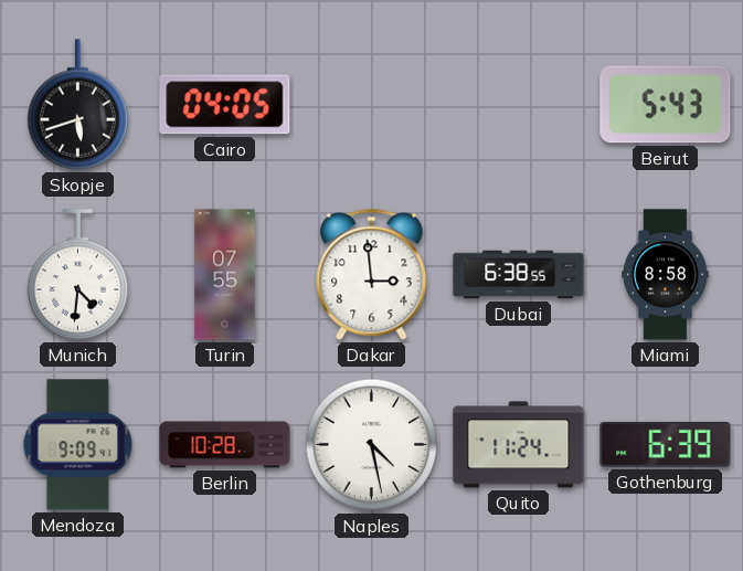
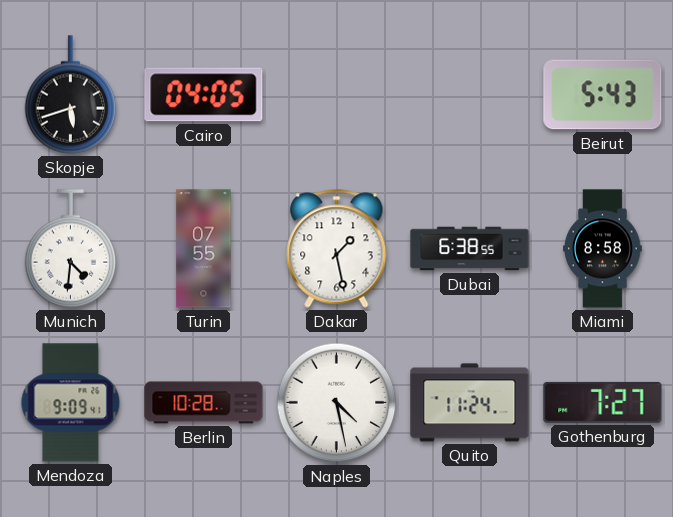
Dakar: 2:59 -> 1:28 (337, 249)
Gothenburg: 6:39 -> 7:27 (603, 402)
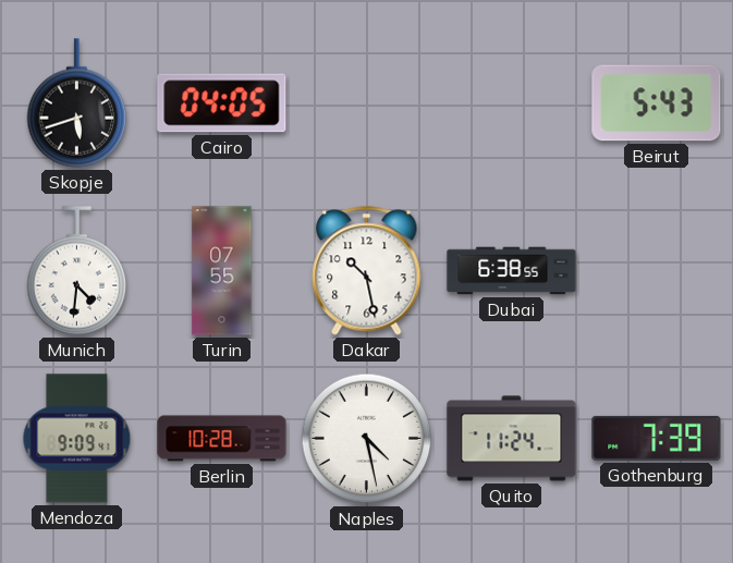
Dakar: 1:28 -> 10:28 (367, 271)
Miami: 8:58 -> none (603, 249)
Gothenburg: 7:27 -> 7:39 (657, 438)
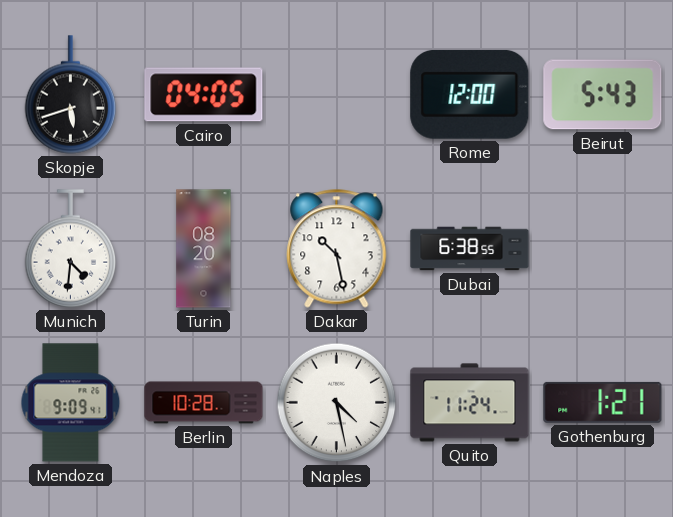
Rome: none -> 12:00 (470, 94)
Turin: 07:55 -> 08:20 (204, 249)
Gothenburg: 7:39 -> 1:21 (603, 402)
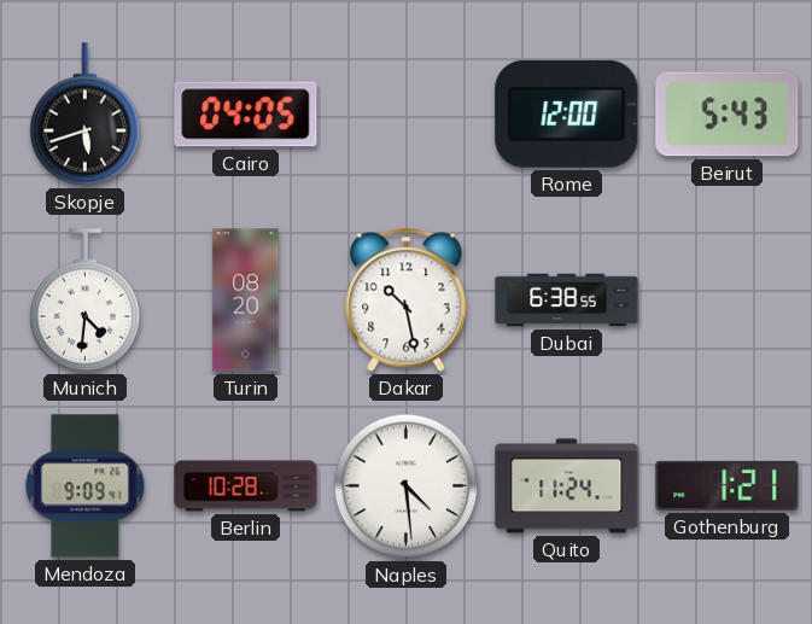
Naples: 4:28 -> 4:29 (407, 486)
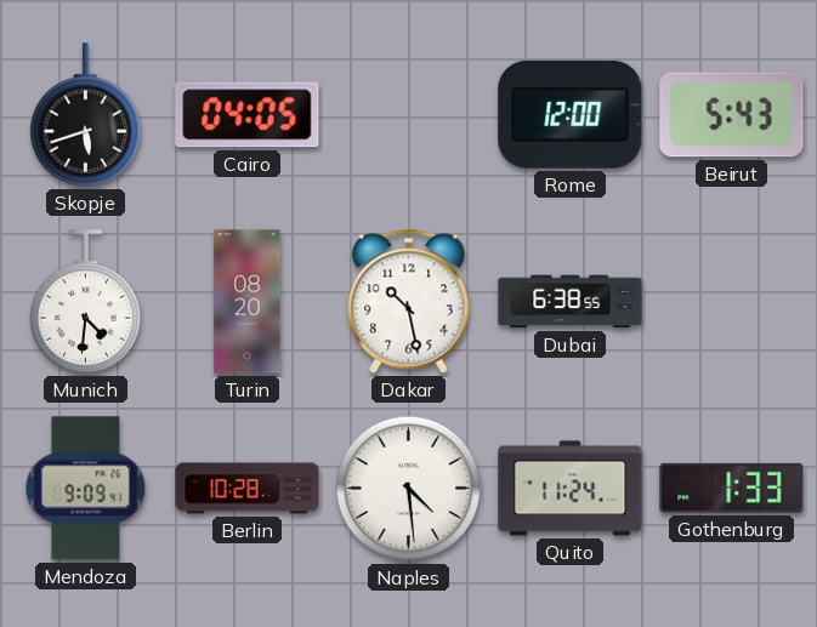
Gothenburg: 1:21 -> 1:33 (732, 488)
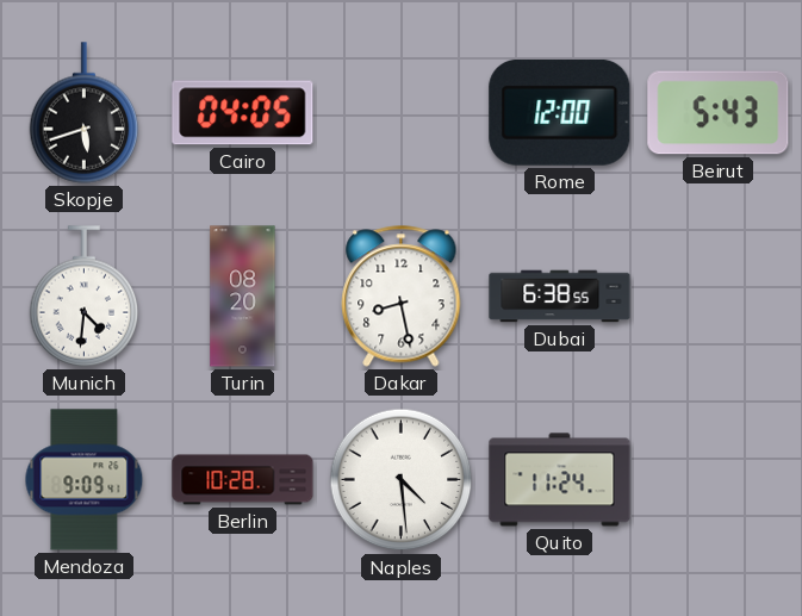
Dakar: 10:28 -> 8:28 (402, 297)
Gothenburg: 1:33 -> none (732, 488)
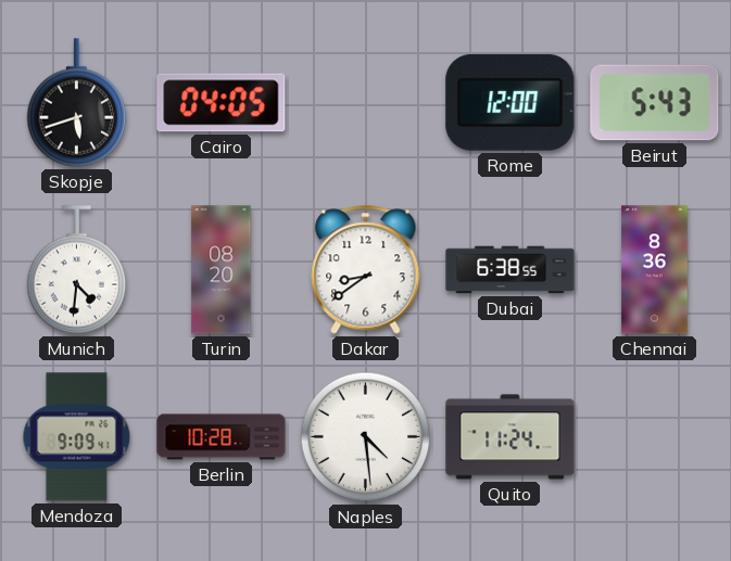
Dakar: 8:28 -> 8:39 (366, 270)
Chennai: none -> 8:36 (655, 270)
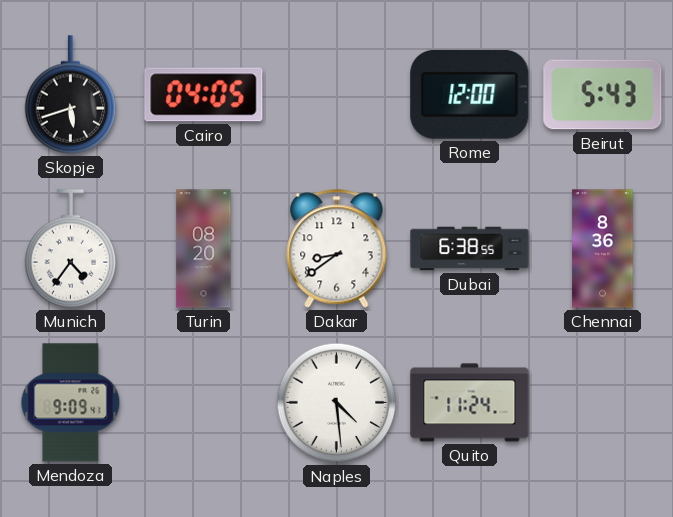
Munich: 4:31 -> 4:36 (71, 249)
Berlin: 10:28 -> none (222, 437)
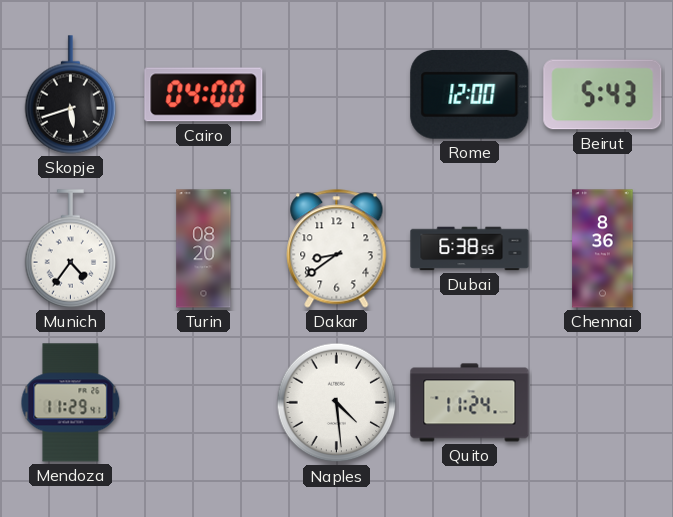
Cairo: 04:05 -> 04:00 (204, 95)
Mendoza: 9:09 -> 11:29 (71, 403)
